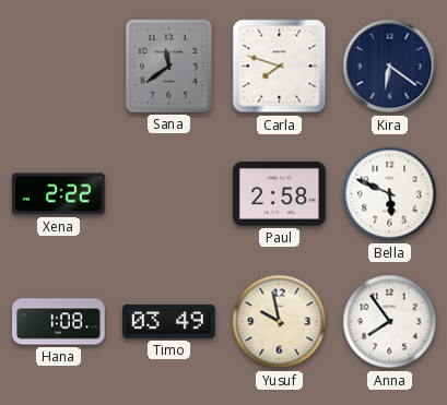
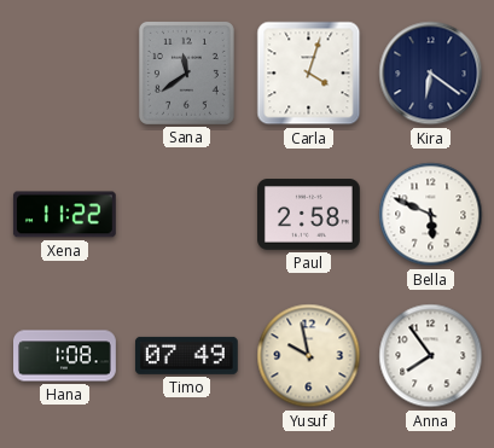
Carla: 7:48 -> 4:03 (309, 74)
Xena: 2:22 -> 11:22 (64, 215)
Timo: 03:49 -> 07:49 (186, 355)
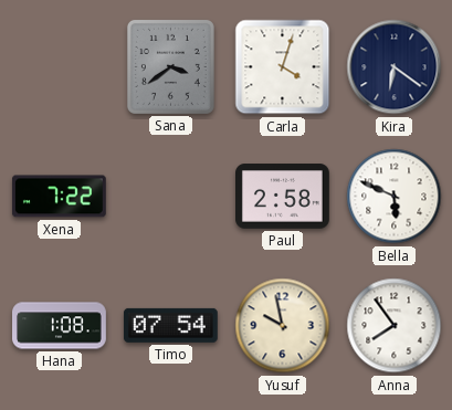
Sana: 11:39 -> 3:39 (170, 66)
Xena: 11:22 -> 7:22 (59, 197)
Timo: 07:49 -> 07:54 (170, 325)
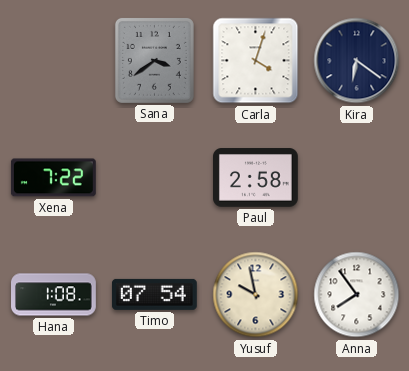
Bella: 5:49 -> none (395, 197)
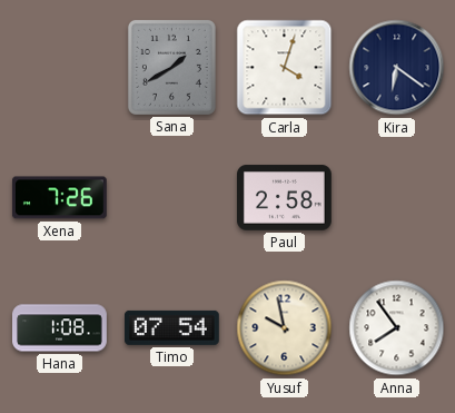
Sana: 3:39 -> 1:40 (171, 67)
Xena: 7:22 -> 7:26 (59, 198)
